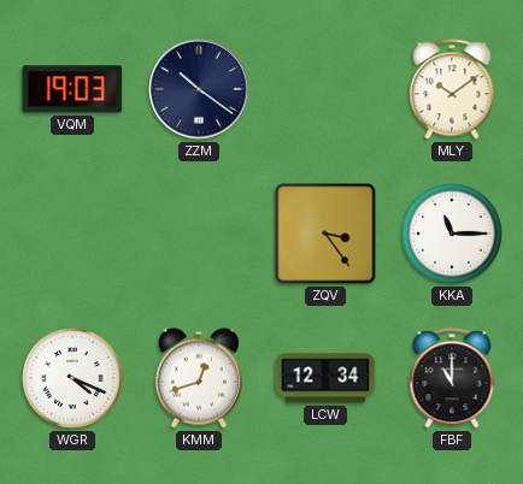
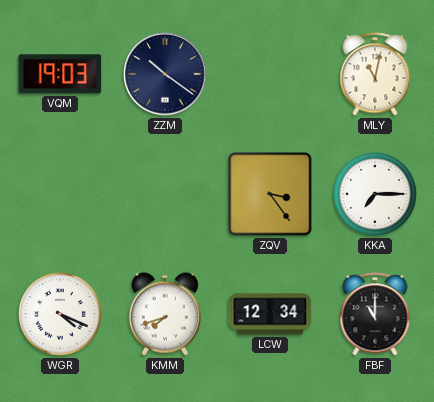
MLY: 10:09 -> 11:02 (375, 74)
KKA: 11:15 -> 7:15 (375, 194)
KMM: 12:42 -> 7:42 (165, 314)
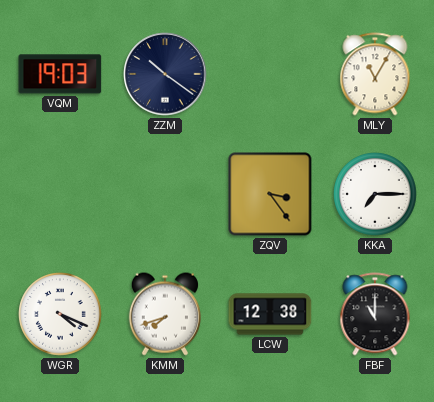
MLY: 11:02 -> 11:05 (375, 74)
LCW: 12:34 -> 12:38 (270, 314)
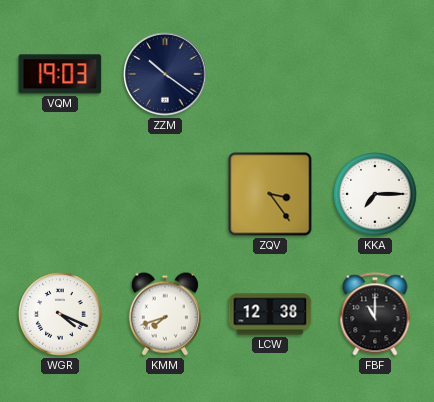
MLY: 11:05 -> none (375, 74)
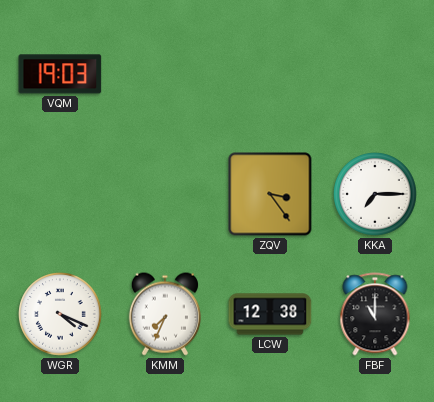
ZZM: 10:21 -> none (165, 74)
KMM: 7:42 -> 7:34 (165, 314)
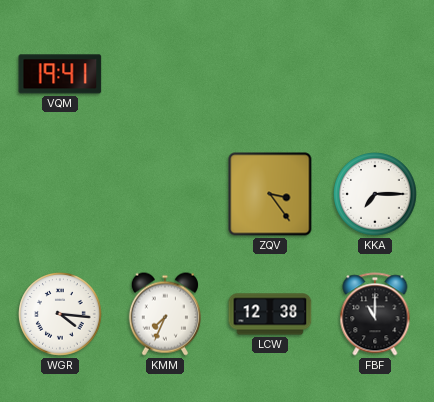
VQM: 19:03 -> 19:41 (60, 74)
WGR: 4:19 -> 4:16 (60, 314)
